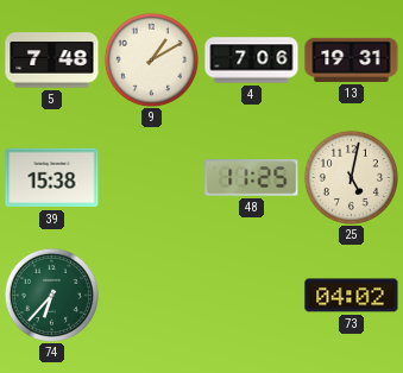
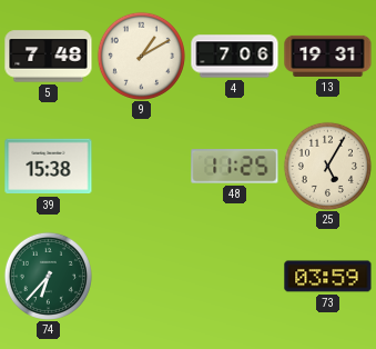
25: 5:02 -> 5:05 (327, 166)
73: 04:02 -> 03:59 (328, 277)
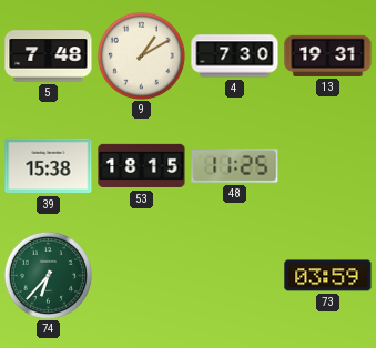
4: 7:06 -> 7:30 (235, 57)
53: none -> 18:15 (142, 166)
25: 5:05 -> none (327, 166)
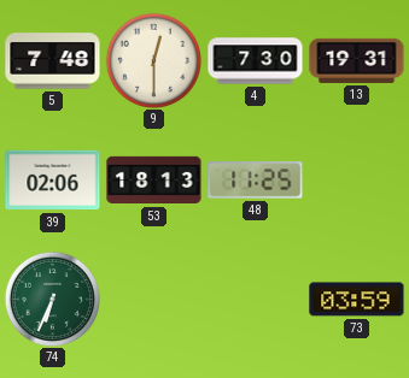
9: 1:10 -> 12:30 (153, 60)
39: 15:38 -> 02:06 (53, 181)
53: 18:15 -> 18:13 (154, 181)
74: 6:37 -> 6:34 (52, 299)
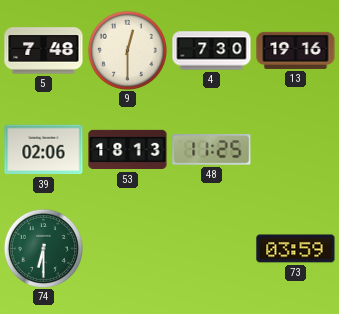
13: 19:31 -> 19:16 (296, 50)
74: 6:34 -> 6:30 (43, 248)
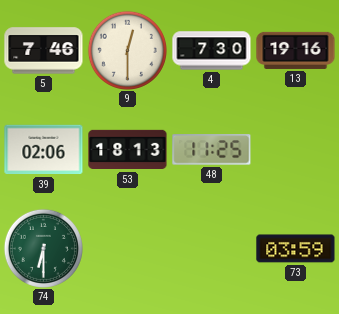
5: 7:48 -> 7:46 (44, 51)
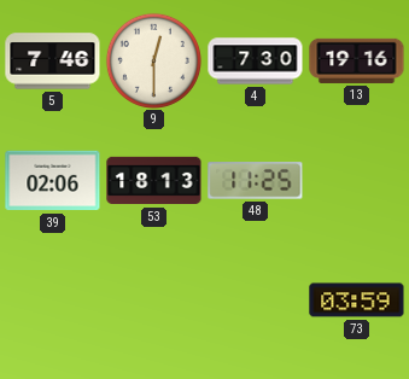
74: 6:30 -> none (43, 248)
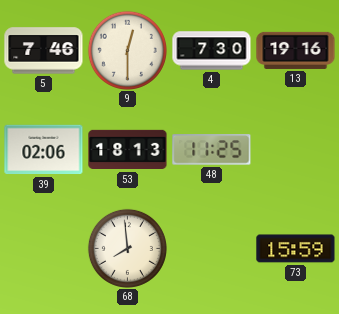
68: none -> 7:59 (127, 248)
73: 03:59 -> 15:59 (296, 249)
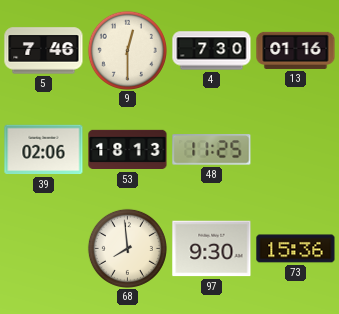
13: 19:16 -> 01:16 (296, 50)
97: none -> 9:30 (212, 249)
73: 15:59 -> 15:36 (296, 249)
